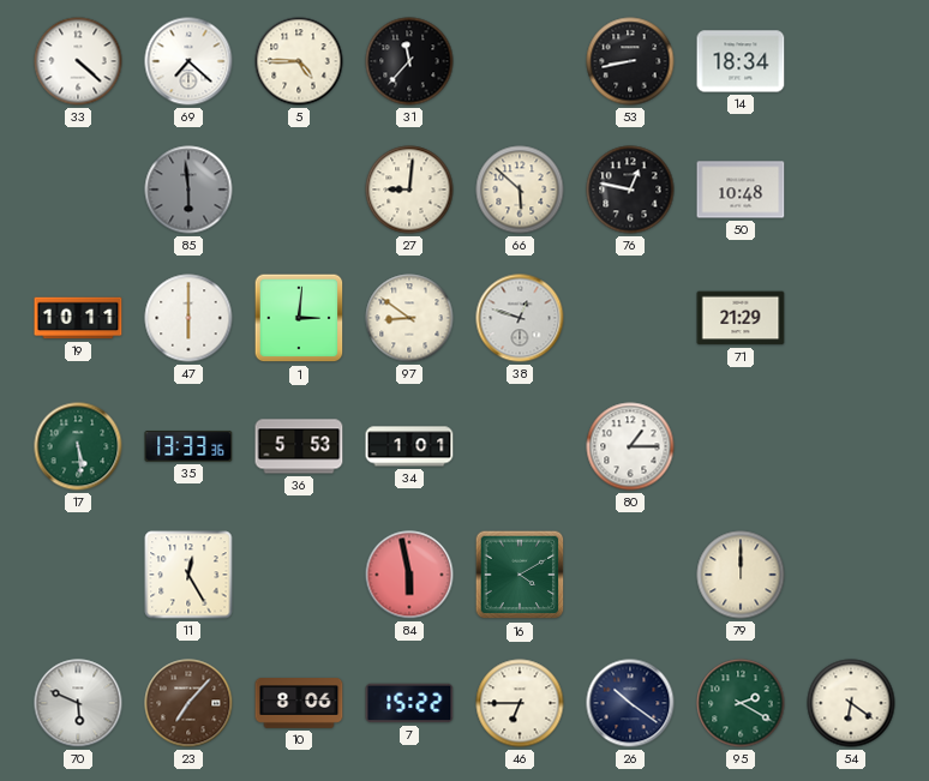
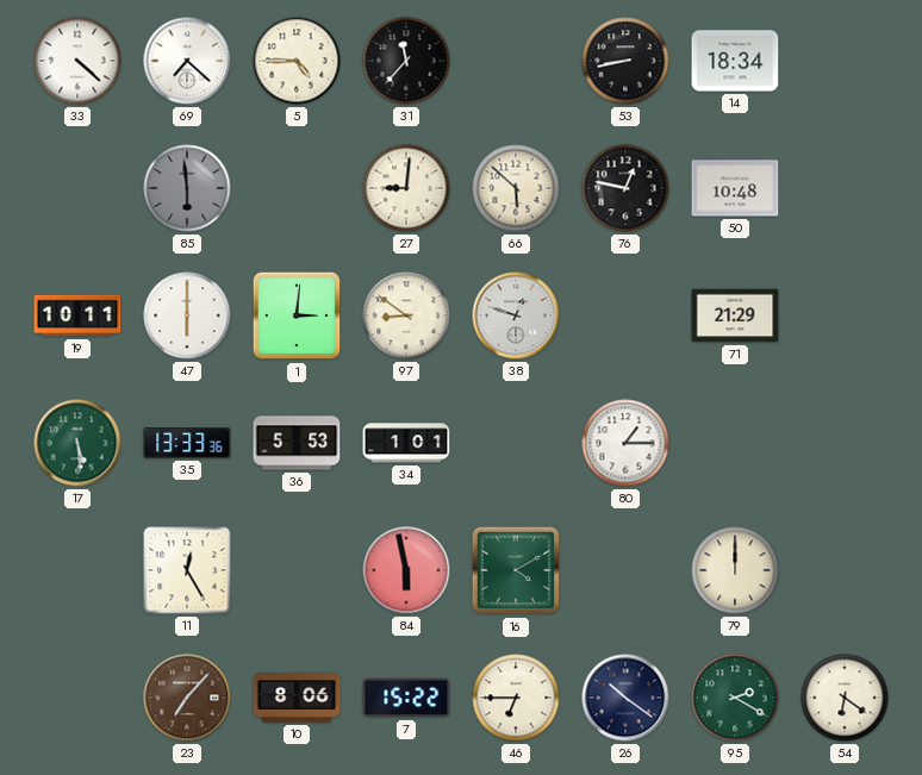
70: 5:49 -> none (78, 703)
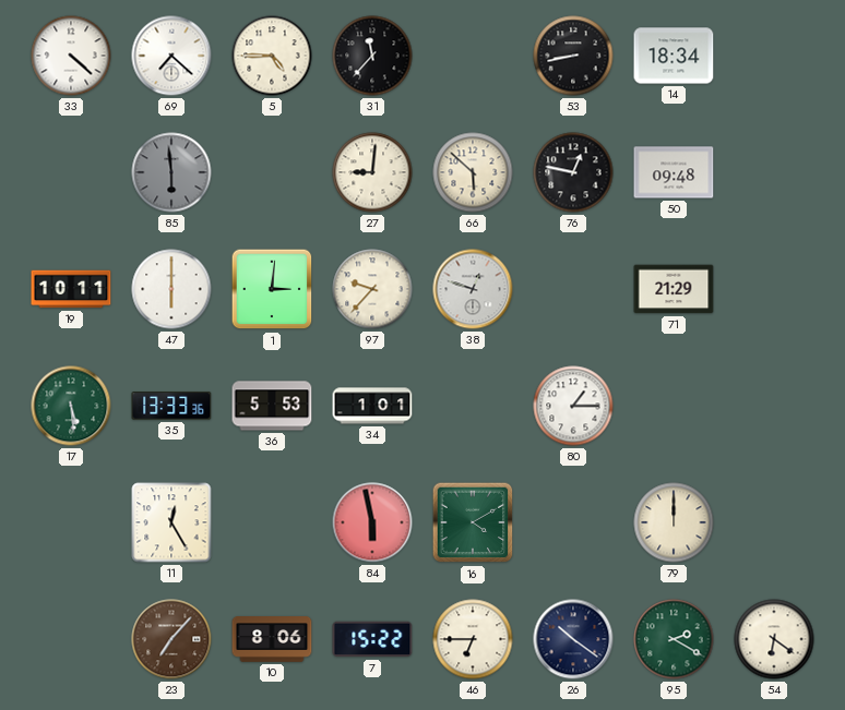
50: 10:48 -> 09:48 (674, 172)
97: 8:51 -> 9:37 (372, 289)
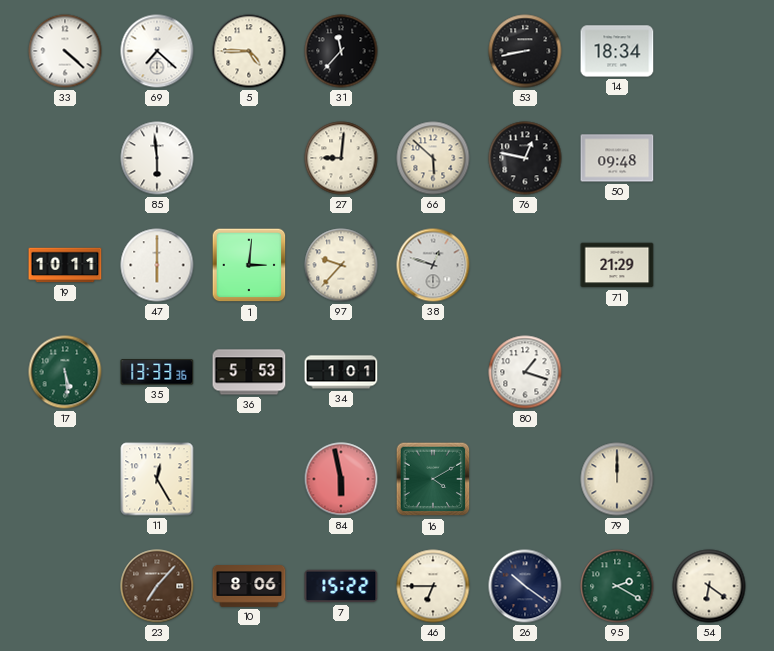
85 dial: grey -> white (157, 158)
80: 1:15 -> 1:18 (525, 372)
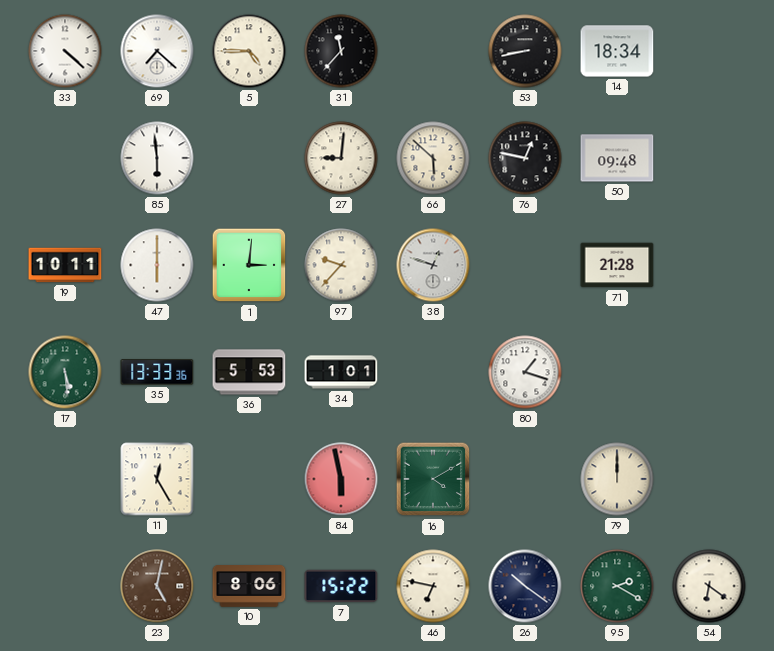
71: 21:29 -> 21:28 (617, 265)
23: 7:07 -> 5:02 (157, 586)
46: 6:45 -> 6:47 (433, 586)
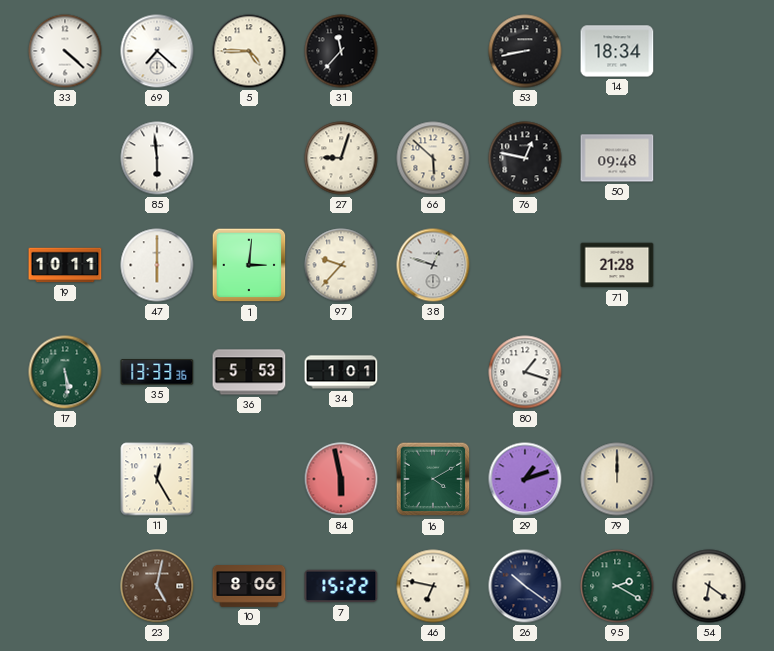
27: 9:01 -> 9:03 (341, 158)
29: none -> 1:12 (525, 479)
